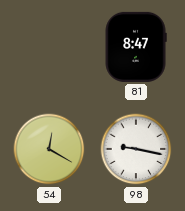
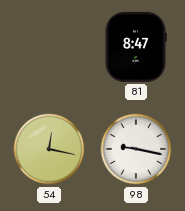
54: 12:20 -> 12:17 (49, 149)
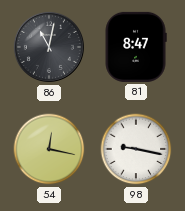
86: none -> 11:02 (49, 47)
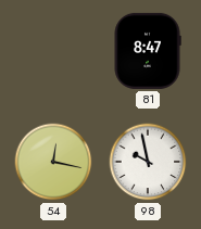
86: 11:02 -> none (49, 47)
98: 9:17 -> 9:58 (148, 162)
